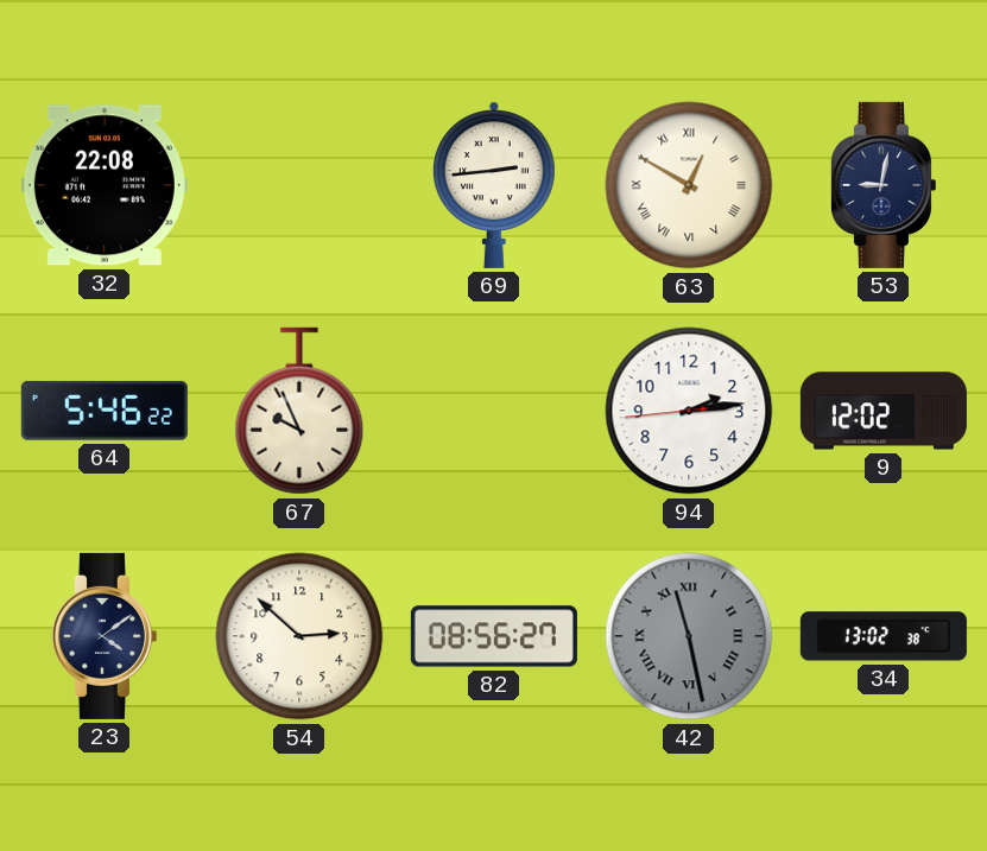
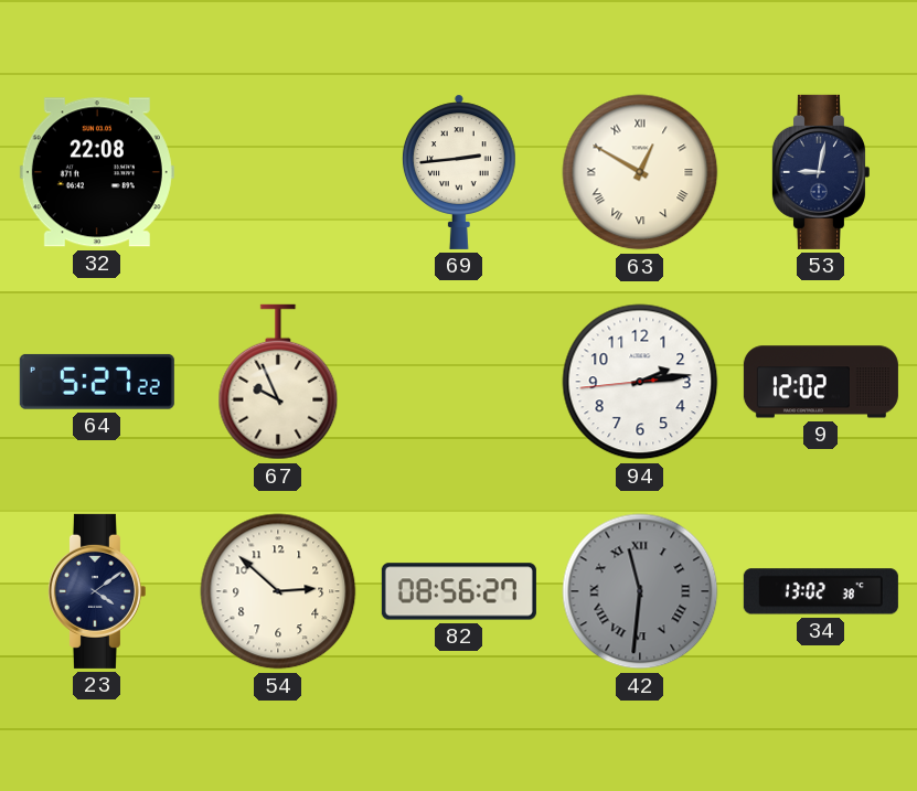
64: 5:46 -> 5:27 (97, 382)
42: 11:28 -> 11:31 (640, 591)
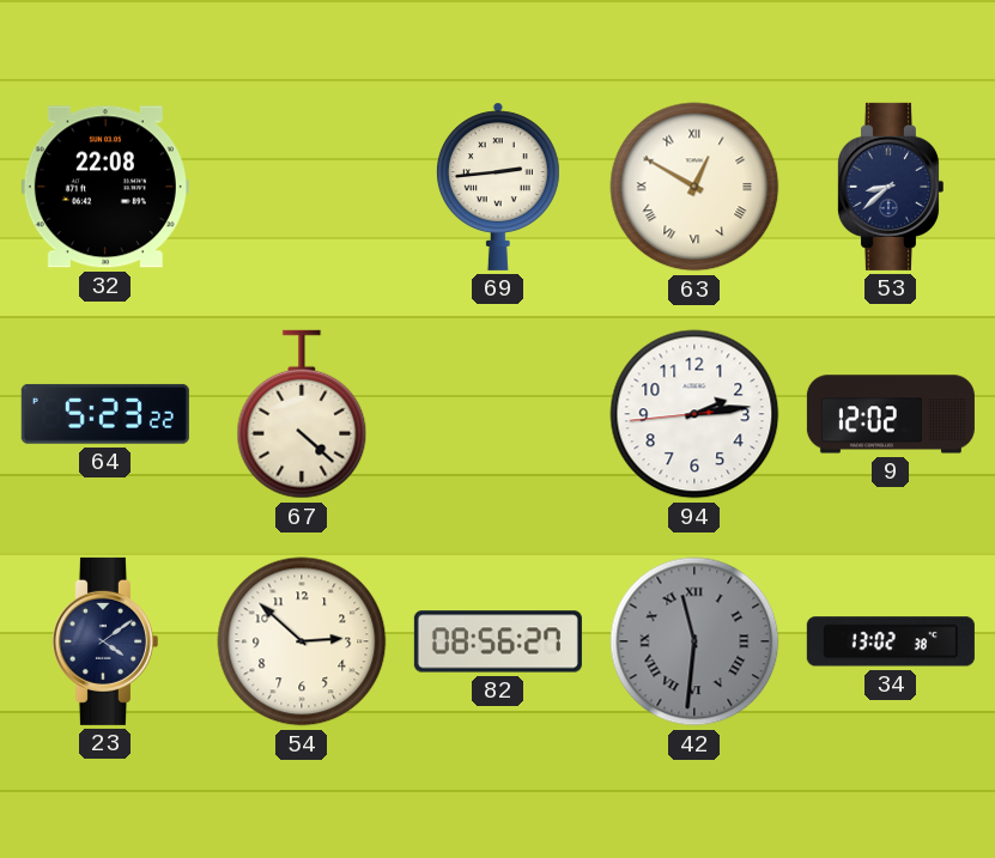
53: 9:02 -> 8:38 (890, 187)
64: 5:27 -> 5:23 (105, 414)
67: 9:56 -> 4:22 (302, 414)
